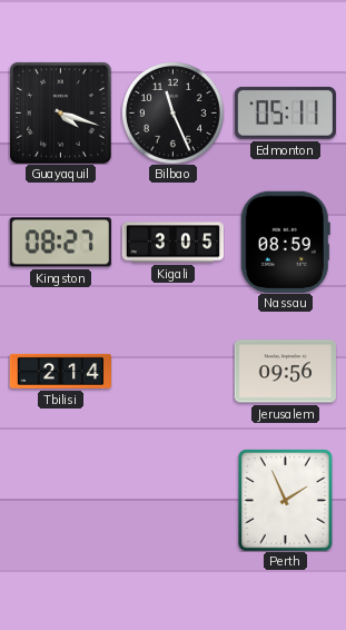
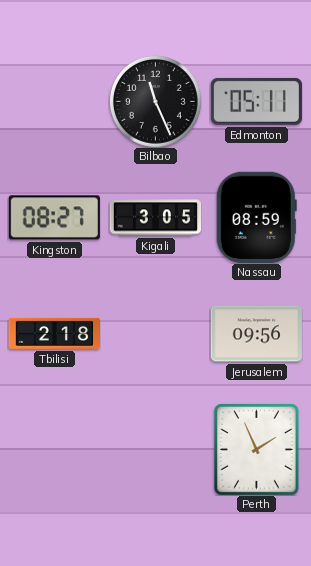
Guayaquil: 4:18 -> none (60, 112)
Tbilisi: 2:14 -> 2:18 (54, 333)
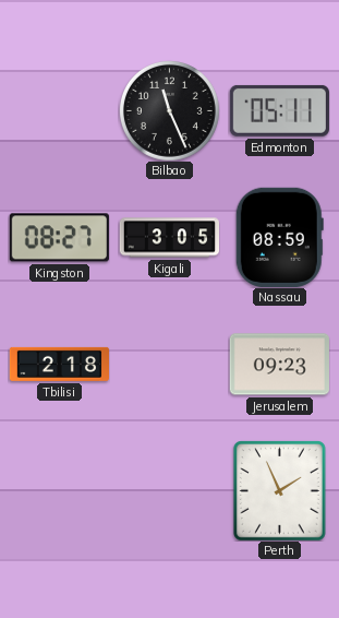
Jerusalem: 09:56 -> 09:23 (279, 365)
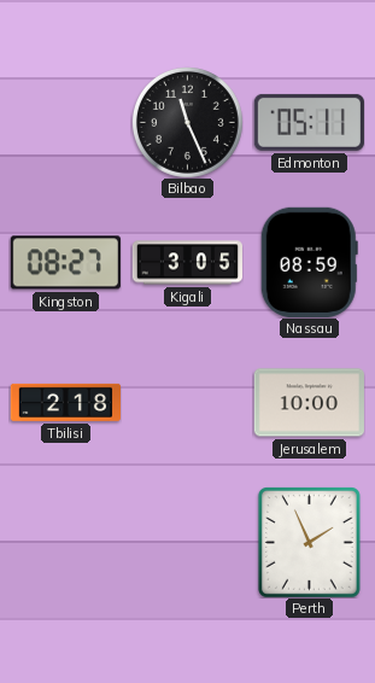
Jerusalem: 09:23 -> 10:00 (309, 403)
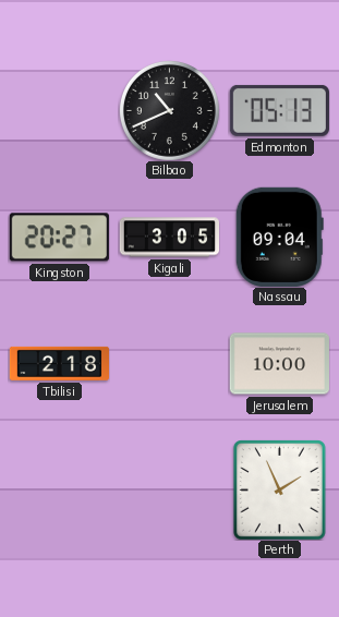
Bilbao: 11:26 -> 10:41 (169, 110)
Edmonton: 05:11 -> 05:13 (279, 110)
Kingston: 08:27 -> 20:27 (59, 238)
Nassau: 08:59 -> 09:04 (279, 237)
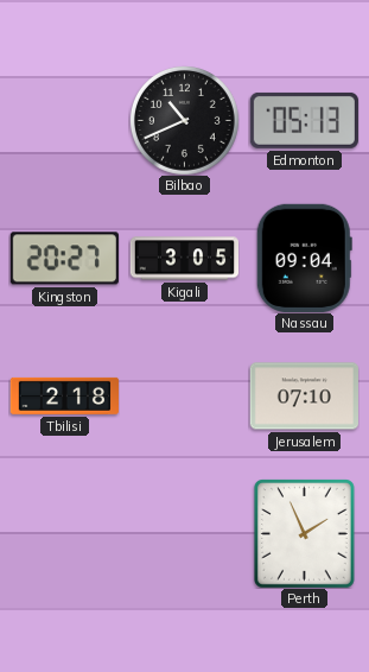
Jerusalem: 10:00 -> 07:10 (304, 397)
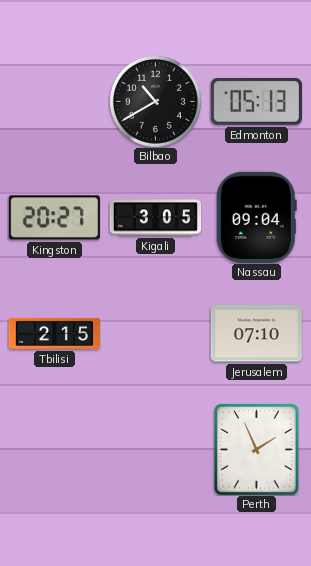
Bilbao: 10:41 -> 10:40 (155, 101)
Tbilisi: 2:18 -> 2:15 (54, 333)
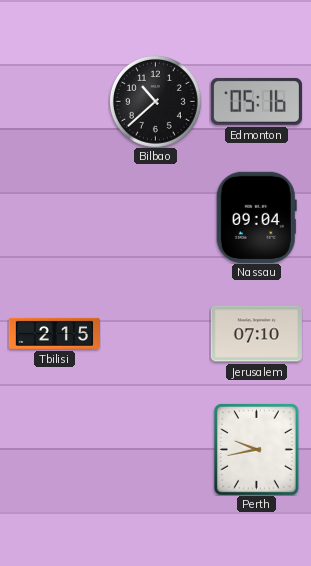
Bilbao: 10:40 -> 10:38 (155, 101)
Edmonton: 05:13 -> 05:16 (256, 101)
Kingston: 20:27 -> none (54, 218)
Kigali: 3:05 -> none (155, 218)
Perth: 1:56 -> 9:43 (257, 450)
